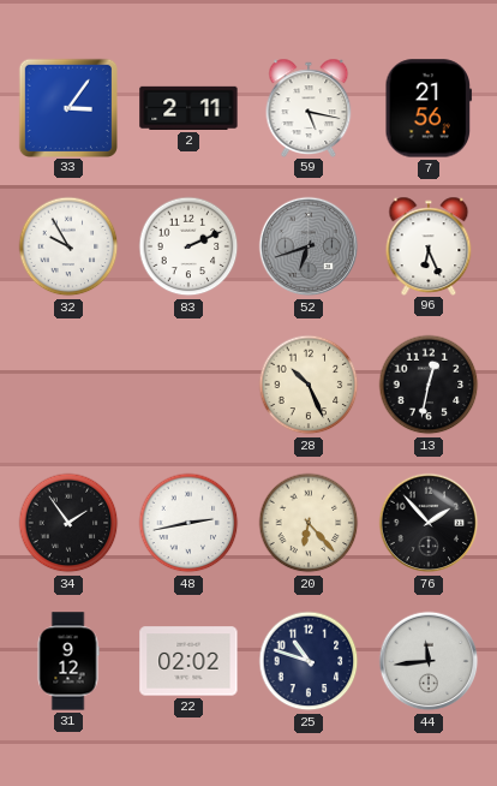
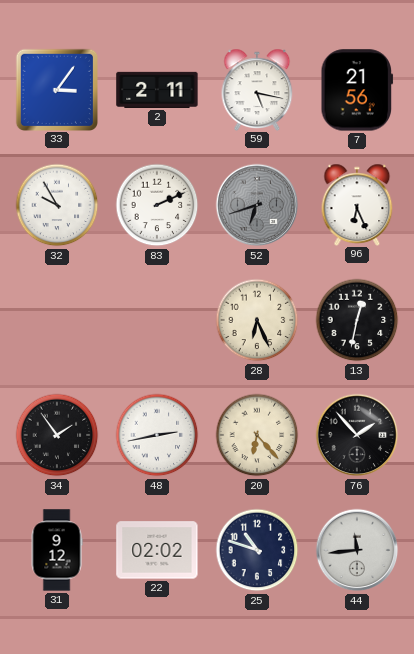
28: 10:26 -> 6:26 (257, 320)
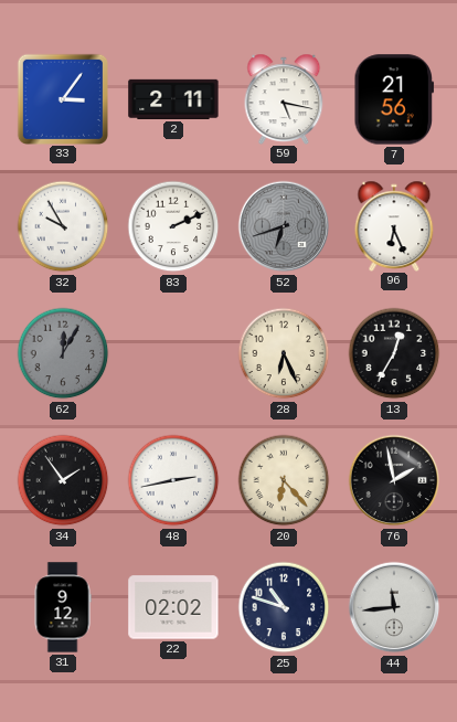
62: none -> 12:05 (63, 353)
13: 12:32 -> 12:35 (394, 353)
76: 1:53 -> 1:58 (394, 480)
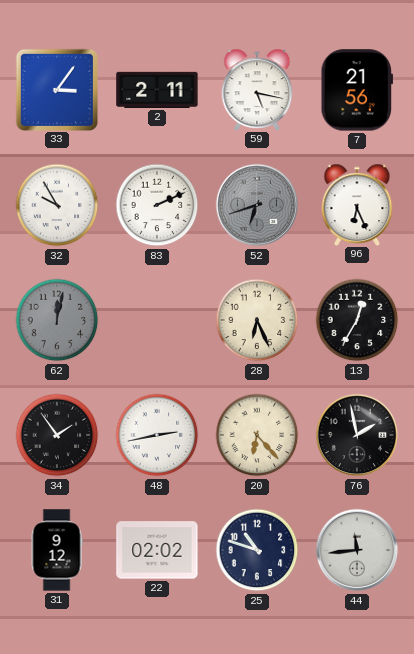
62: 12:05 -> 12:02 (57, 320)
